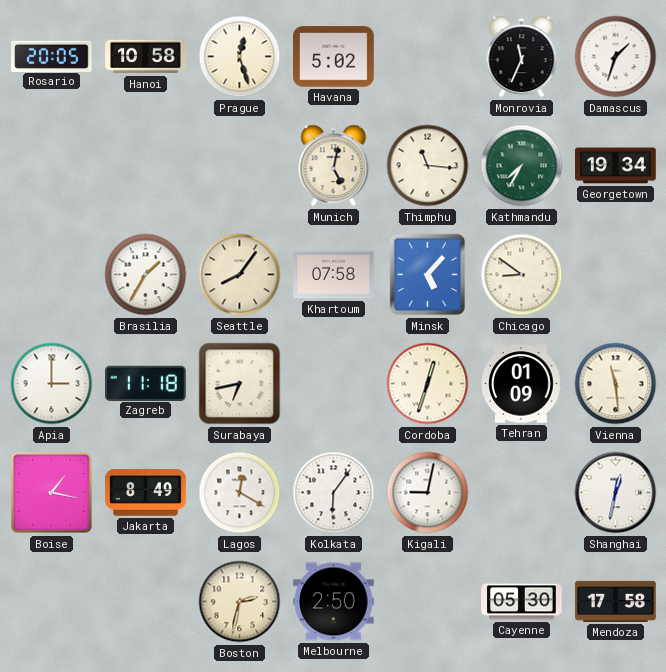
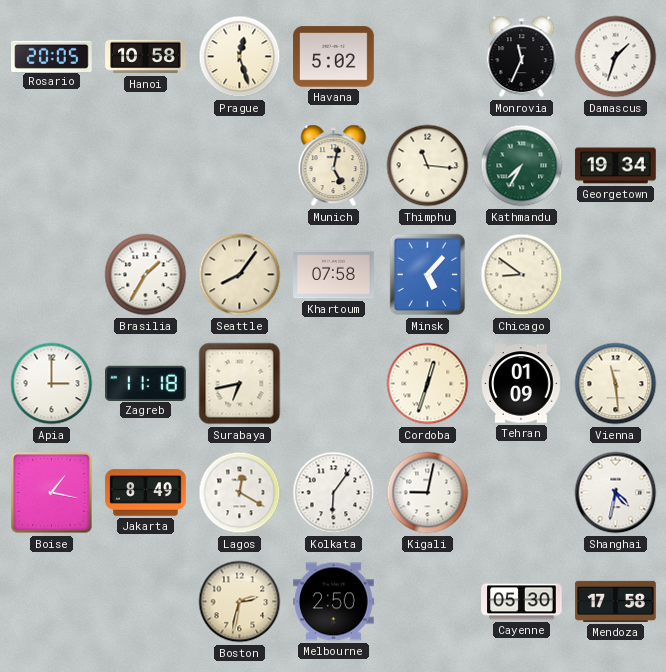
Shanghai: 12:32 -> 4:32 (616, 493)
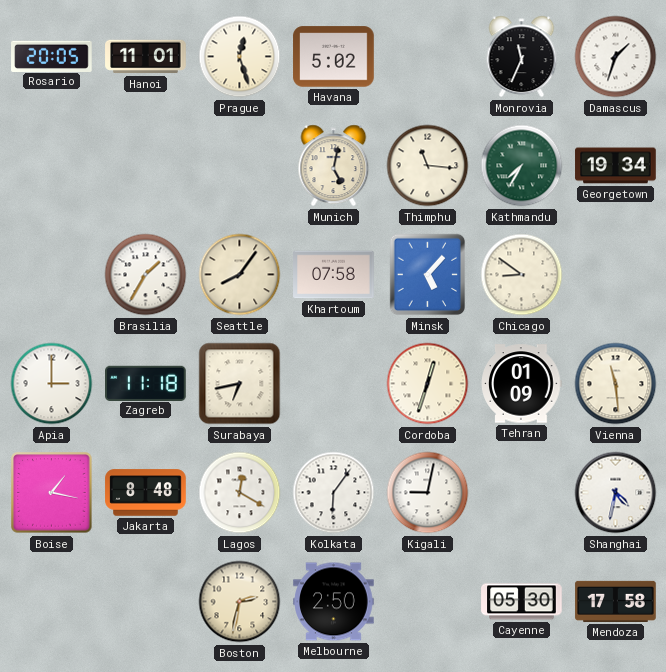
Hanoi: 10:58 -> 11:01 (146, 57)
Jakarta: 8:49 -> 8:48 (146, 493)
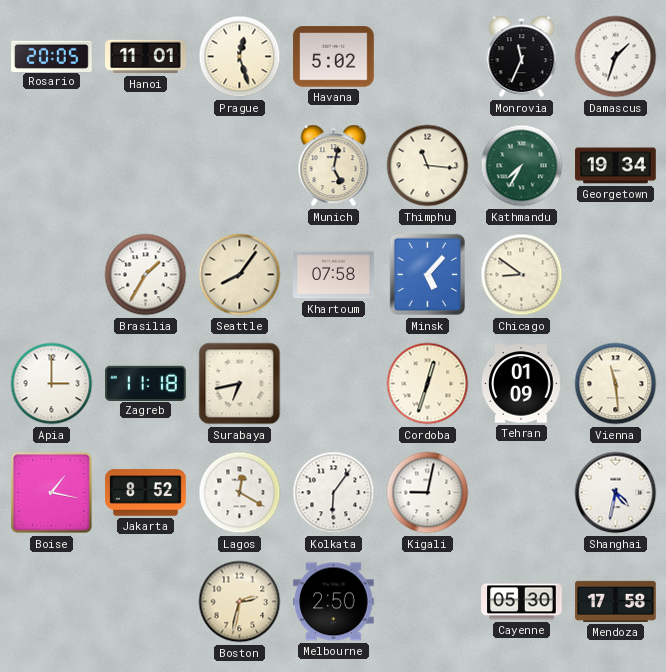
Jakarta: 8:48 -> 8:52 (146, 493)
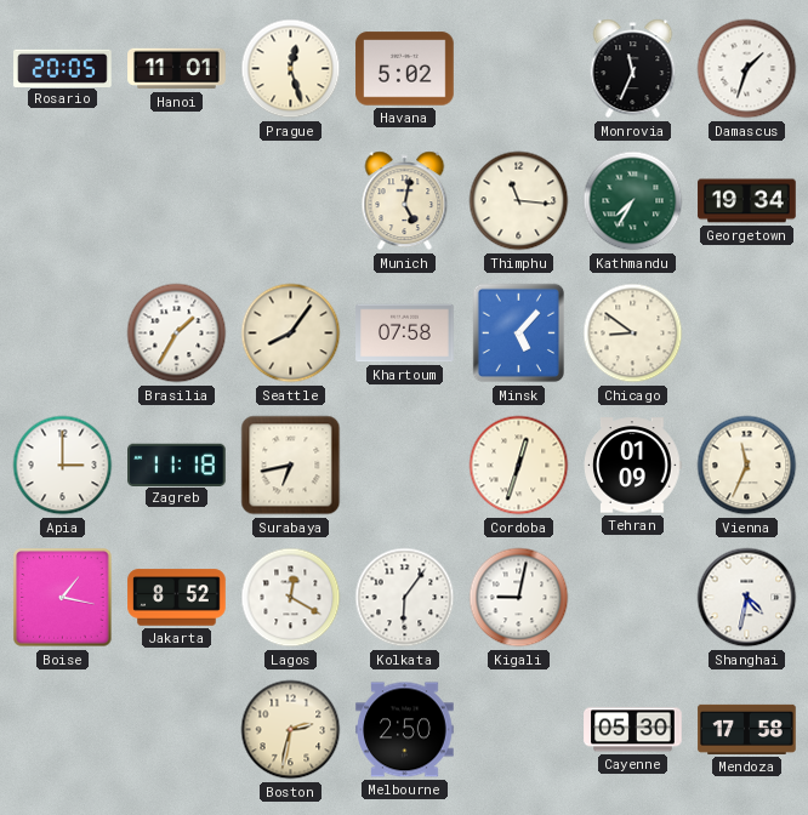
Vienna: 11:29 -> 11:34 (747, 466)
